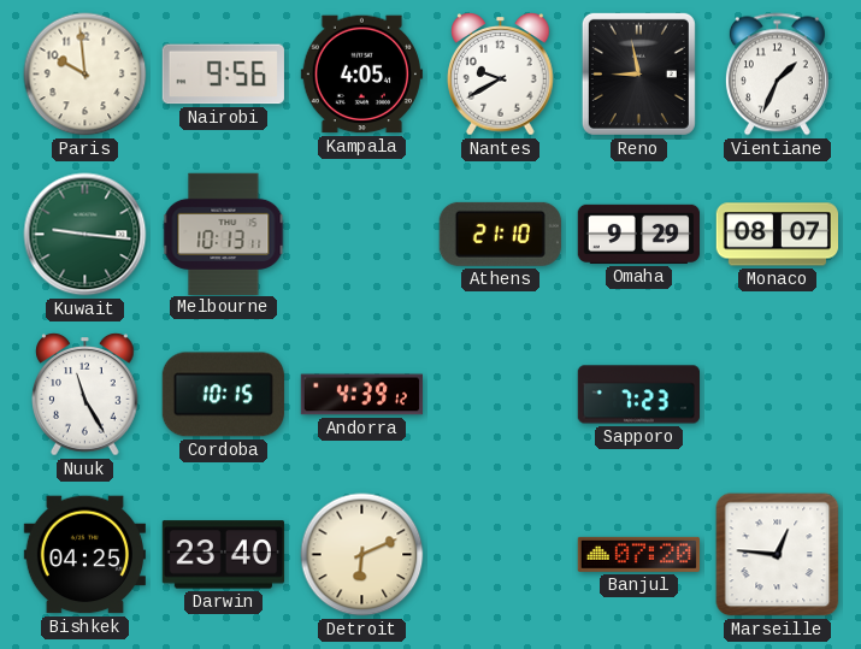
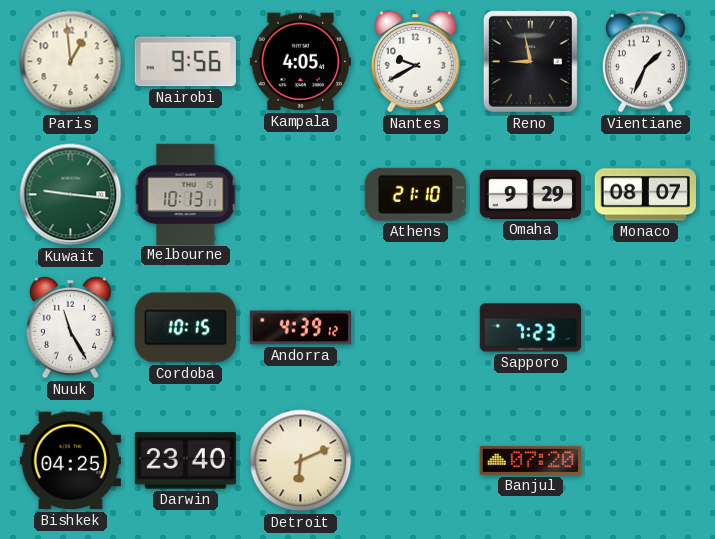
Paris: 9:59 -> 12:59 (71, 62)
Marseille: 12:46 -> none (778, 555)
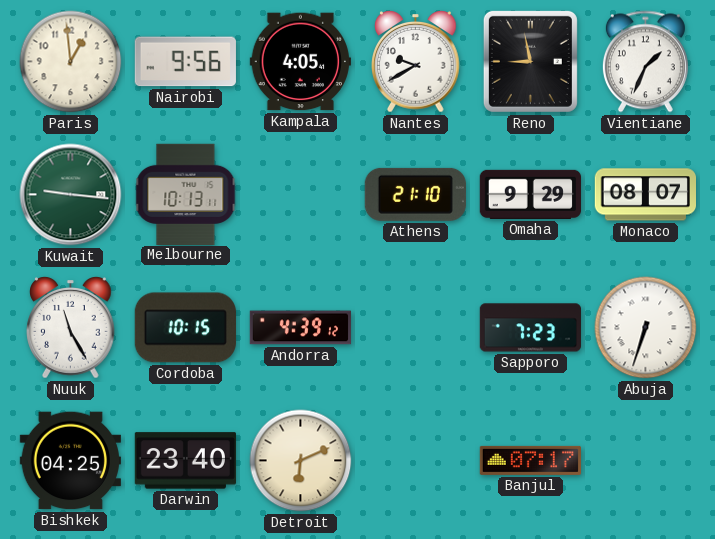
Abuja: none -> 6:33 (646, 328)
Banjul: 07:20 -> 07:17 (530, 460)
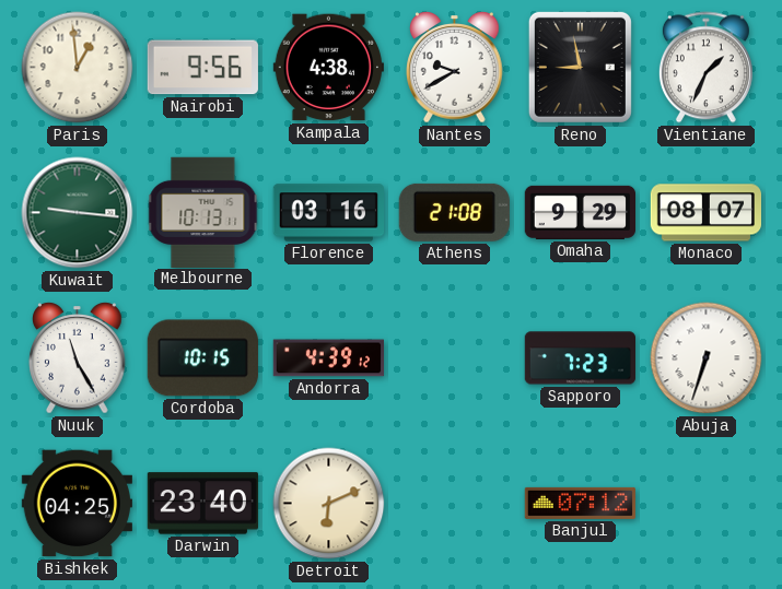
Kampala: 4:05 -> 4:38 (328, 68)
Florence: none -> 03:16 (328, 213)
Athens: 21:10 -> 21:08 (454, 212)
Banjul: 07:17 -> 07:12 (580, 503)
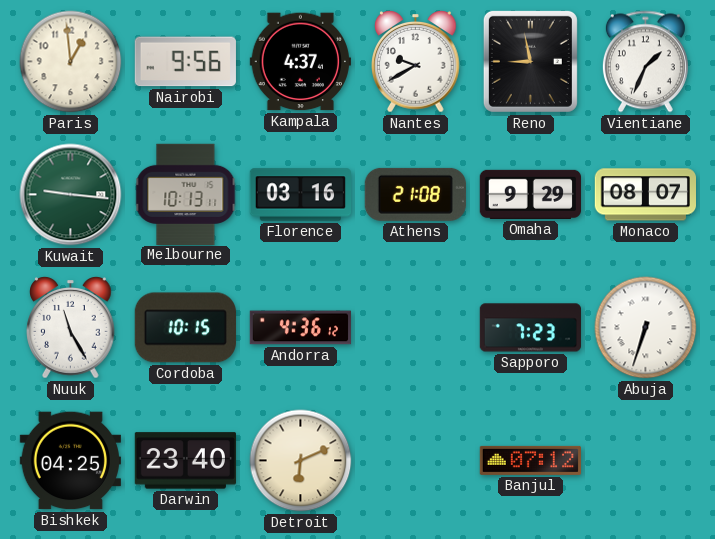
Kampala: 4:38 -> 4:37 (300, 62)
Andorra: 4:39 -> 4:36 (300, 328)
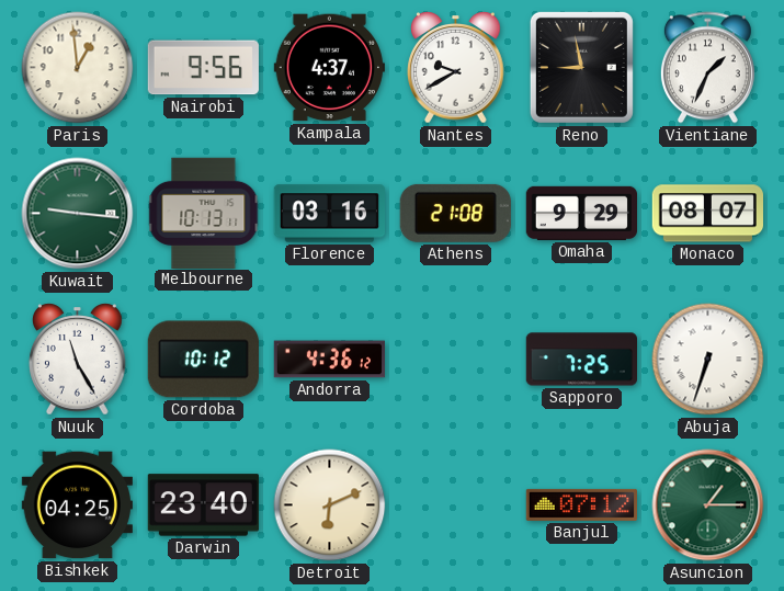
Cordoba: 10:15 -> 10:12 (203, 360)
Sapporo: 7:23 -> 7:25 (581, 360)
Asuncion: none -> 1:15 (708, 505)
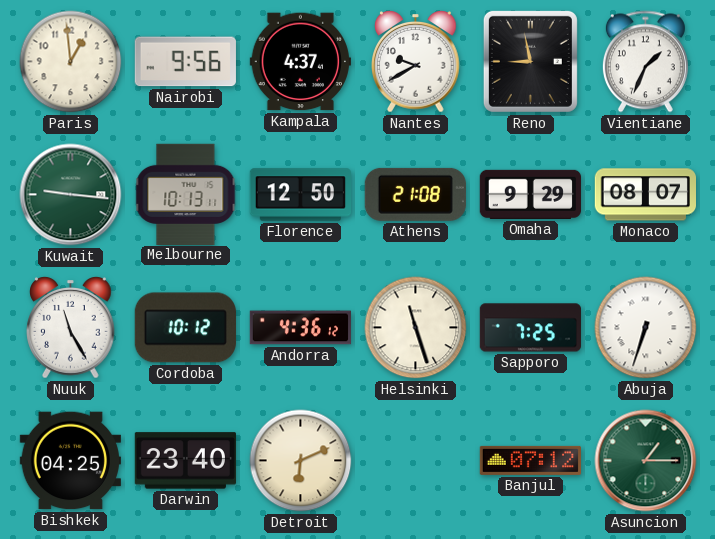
Florence: 03:16 -> 12:50 (300, 195)
Helsinki: none -> 11:27 (416, 328)
